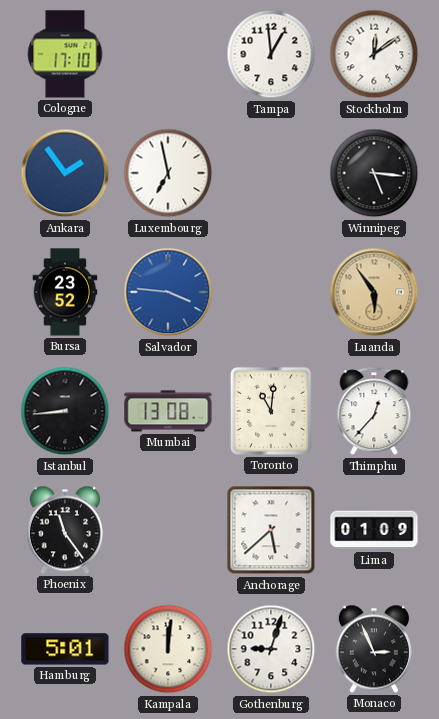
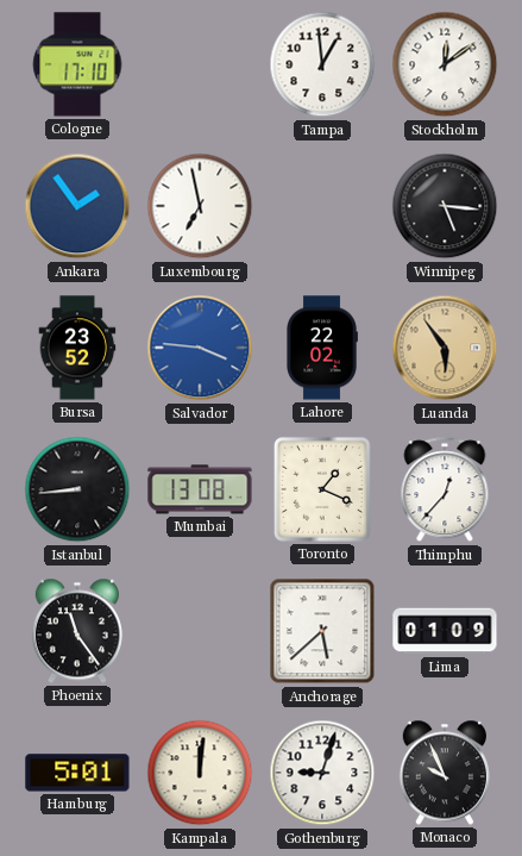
Lahore: none -> 22:02 (322, 348)
Toronto: 11:01 -> 1:19 (322, 489)
Monaco: 2:56 -> 9:56 (445, 773)
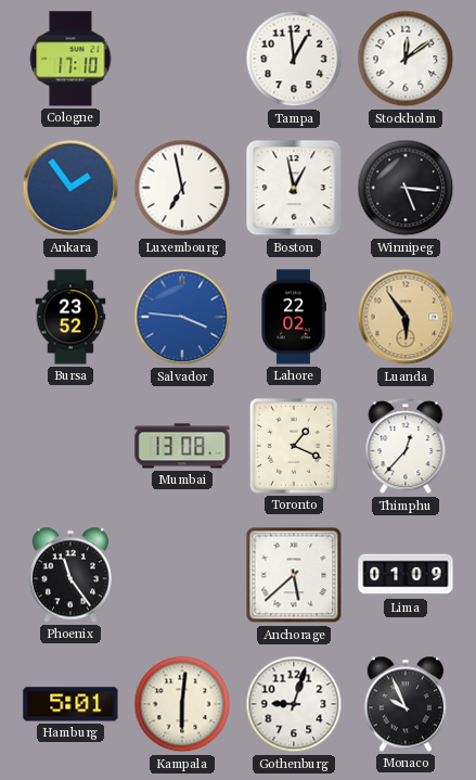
Boston: none -> 12:58 (294, 188)
Istanbul: 8:44 -> none (77, 489)
Kampala: 12:01 -> 6:01 (182, 704)
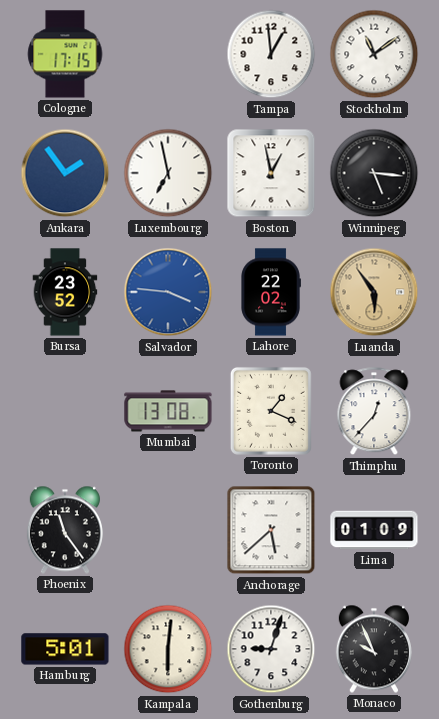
Cologne: 17:10 -> 17:15 (65, 54)
Stockholm: 12:09 -> 11:09 (374, 54)
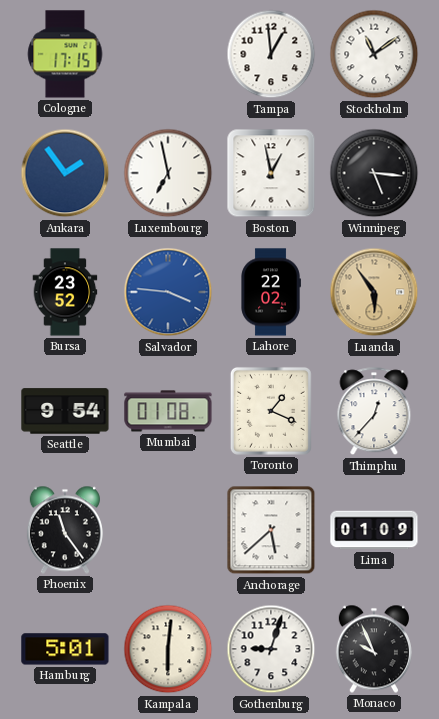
Seattle: none -> 9:54 (65, 411)
Mumbai: 13:08 -> 01:08 (168, 411)
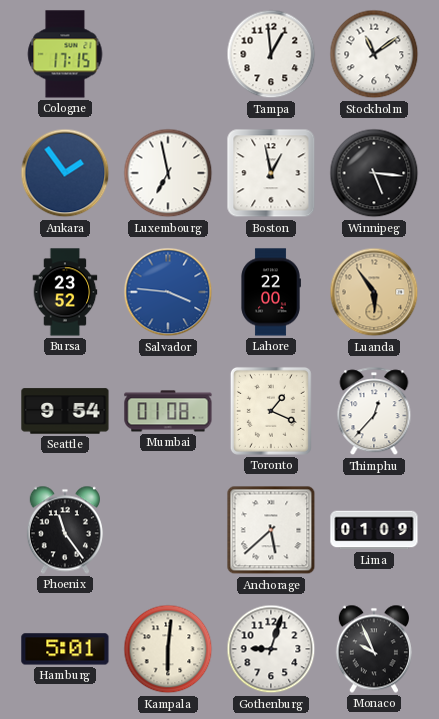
Lahore: 22:02 -> 22:00 (271, 292)
